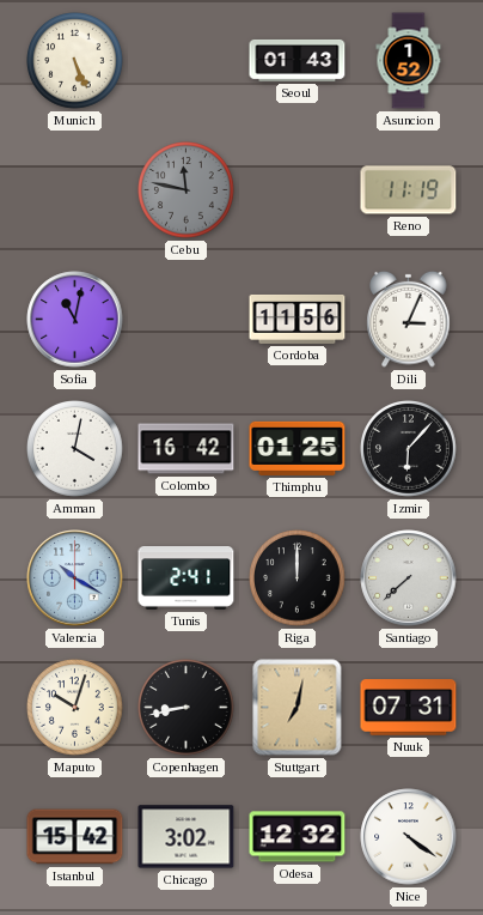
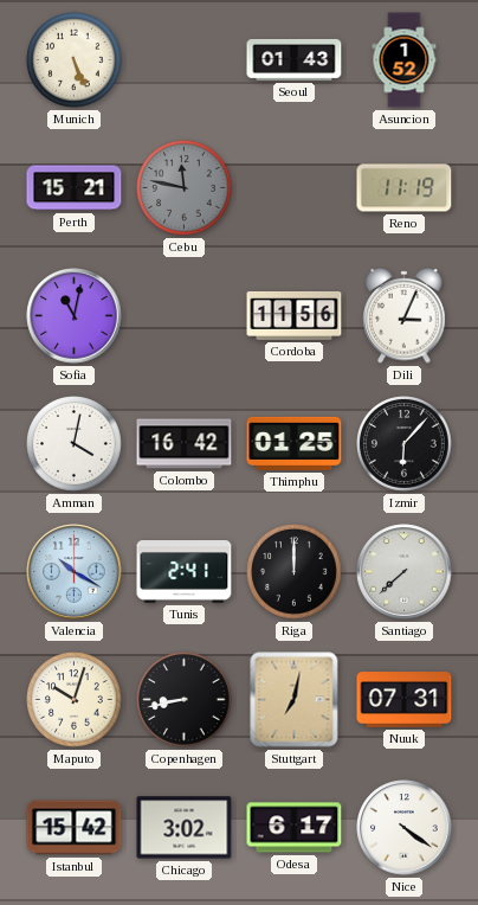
Perth: none -> 15:21 (75, 188)
Odesa: 12:32 -> 6:17 (295, 828)
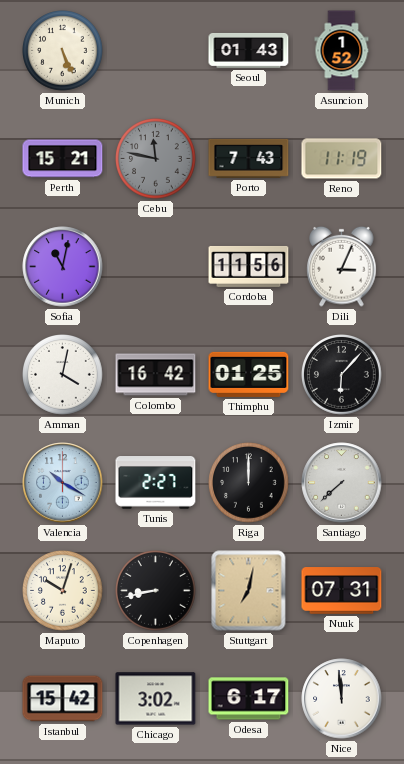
Porto: none -> 7:43 (249, 158)
Tunis: 2:41 -> 2:27 (156, 483)
Nice: 4:21 -> 11:59 (342, 699)
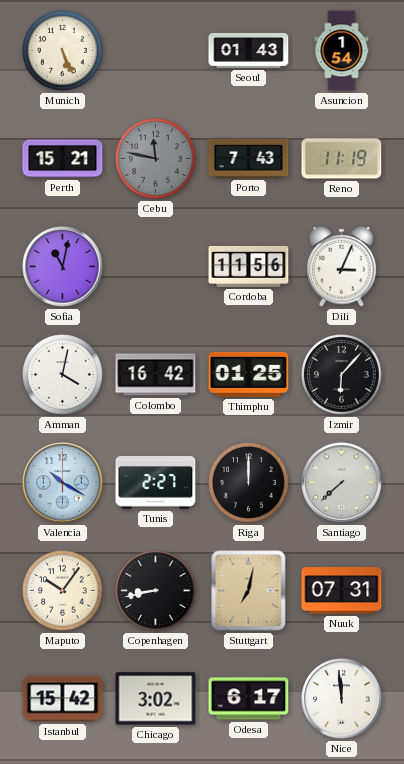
Asuncion: 1:52 -> 1:54 (342, 51)
Maputo: 10:03 -> 10:06 (63, 591)
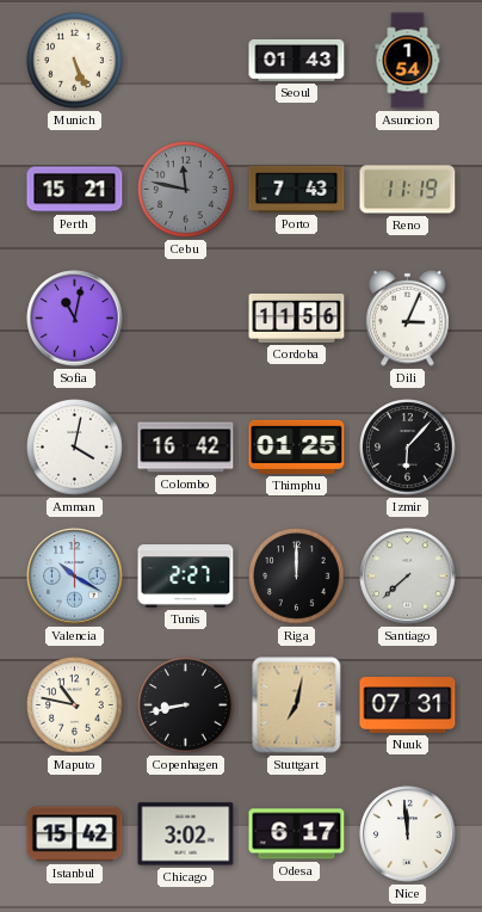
Maputo: 10:06 -> 10:47 (75, 705)
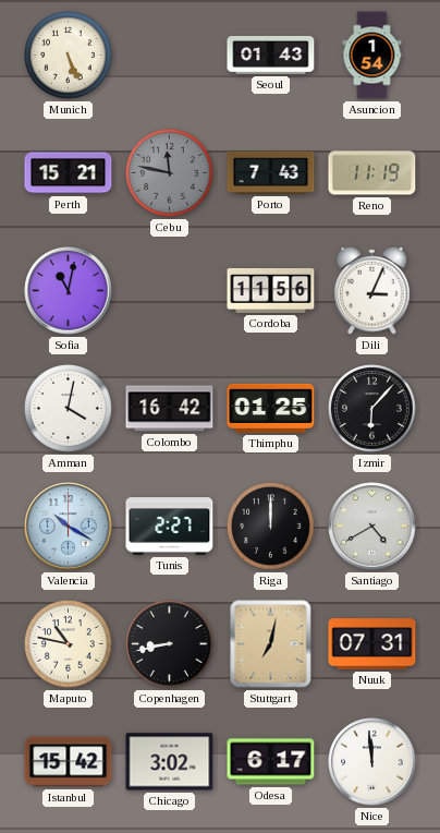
Santiago: 7:38 -> 4:40 (372, 527)
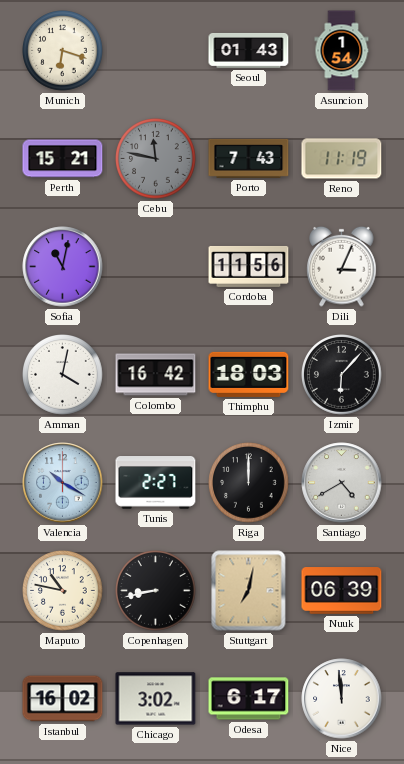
Munich: 5:26 -> 6:18 (63, 51)
Thimphu: 01:25 -> 18:03 (249, 374)
Nuuk: 07:31 -> 06:39 (342, 591)
Istanbul: 15:42 -> 16:02 (63, 699)
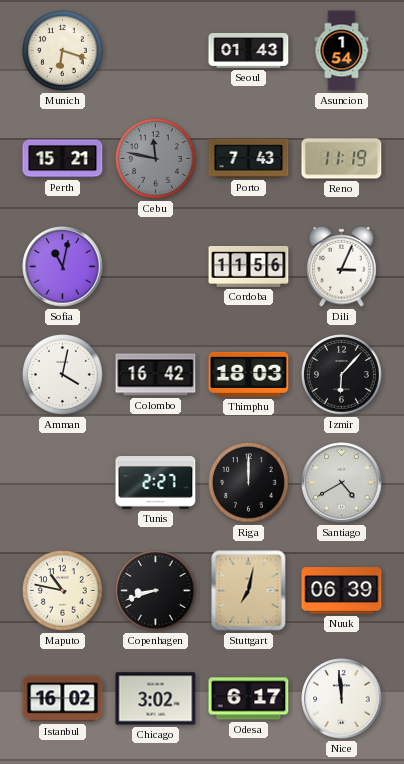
Valencia: 10:20 -> none (63, 483)
Copenhagen: 8:43 -> 8:42 (156, 591)
